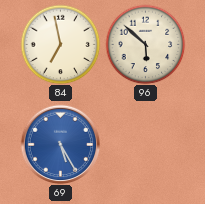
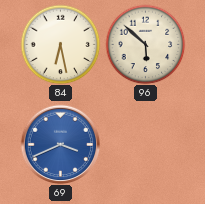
84: 6:58 -> 6:28 (60, 44)
69: 5:25 -> 3:41 (60, 144)
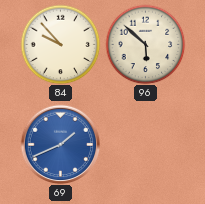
84: 6:28 -> 9:53 (60, 44)
69: 3:41 -> 1:41 (60, 144)
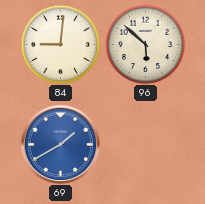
84: 9:53 -> 9:01 (60, 44)
69: 1:41 -> 1:40 (60, 144)
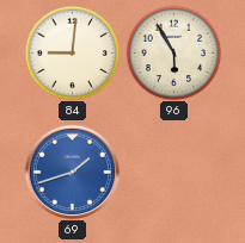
96: 5:52 -> 5:55 (173, 52)
69: 1:40 -> 1:42 (72, 172)
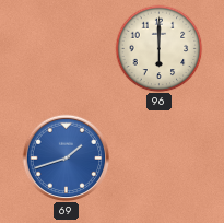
84: 9:01 -> none (72, 52)
96: 5:55 -> 6:00 (158, 48)
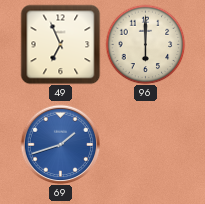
49: none -> 6:56 (60, 44)
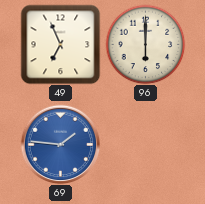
69: 1:42 -> 1:46 (60, 144)
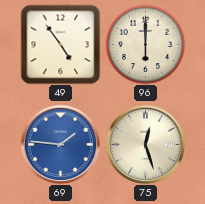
49: 6:56 -> 4:54 (60, 44)
75: none -> 12:27 (145, 144)
